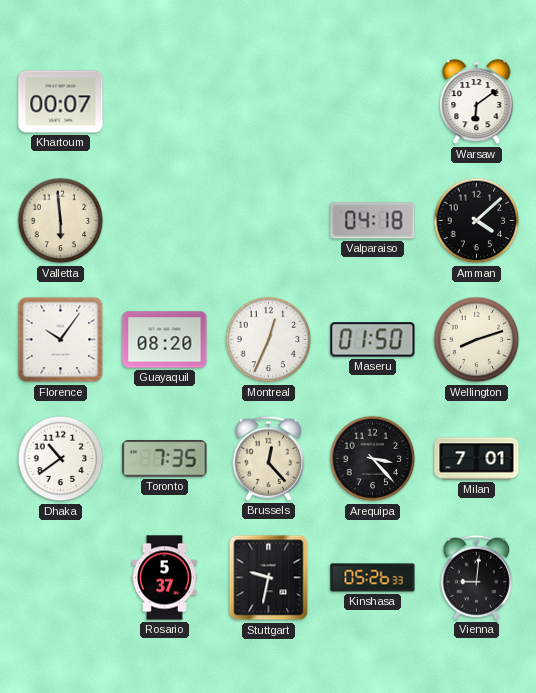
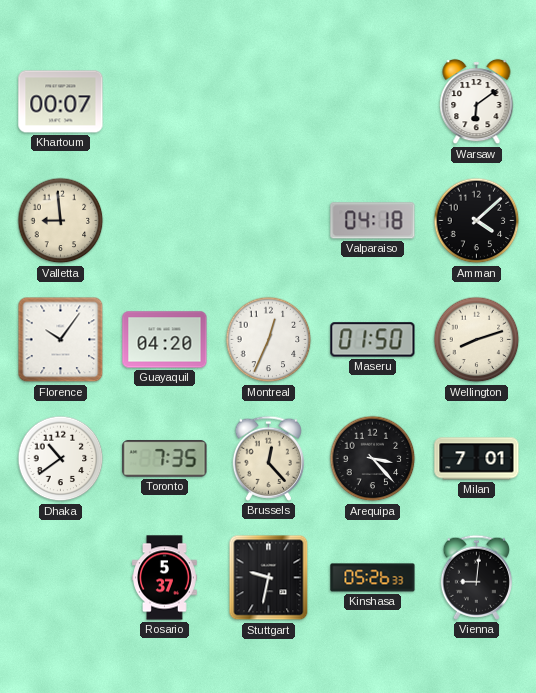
Valletta: 5:59 -> 8:59 (61, 221)
Guayaquil: 08:20 -> 04:20 (165, 340)
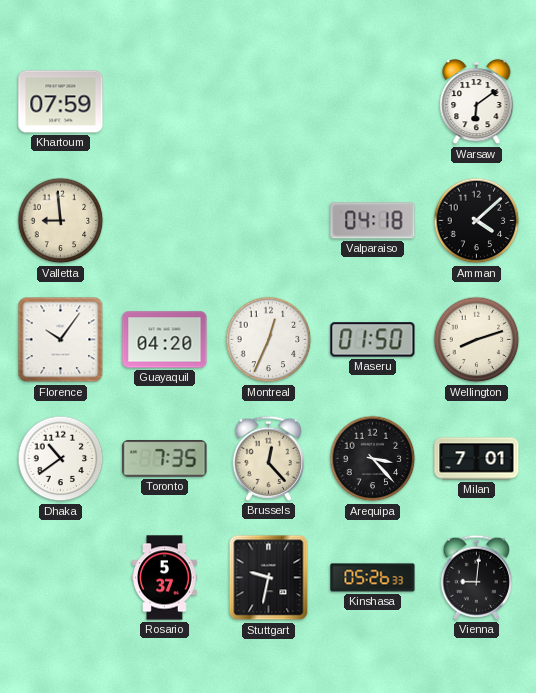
Khartoum: 00:07 -> 07:59 (61, 102)
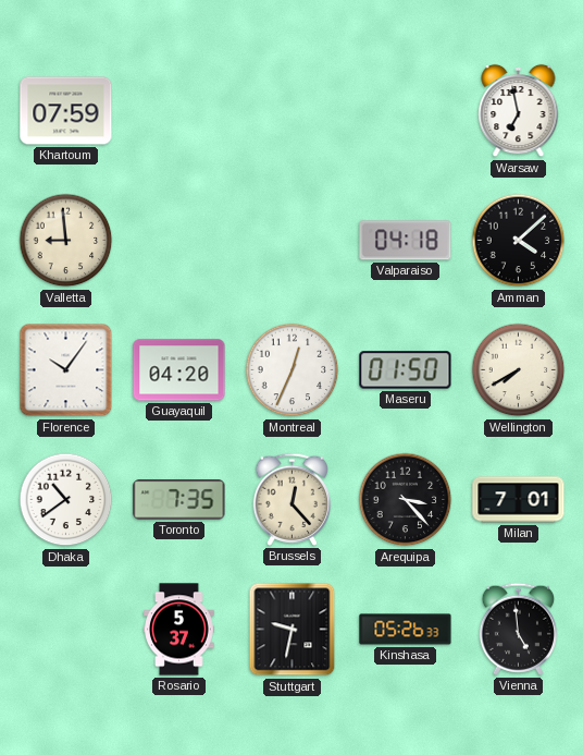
Warsaw: 6:09 -> 6:58 (519, 111)
Wellington: 8:12 -> 7:40 (519, 370)
Vienna: 9:01 -> 4:59 (518, 629)
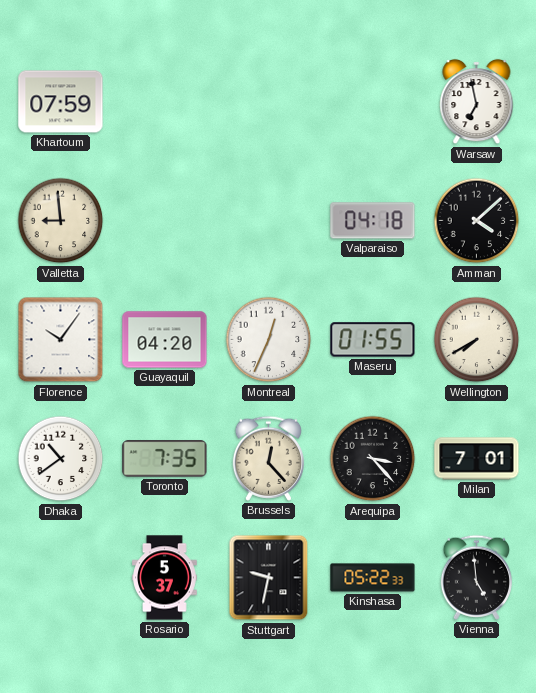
Maseru: 01:50 -> 01:55 (373, 340)
Kinshasa: 05:26 -> 05:22 (373, 578)
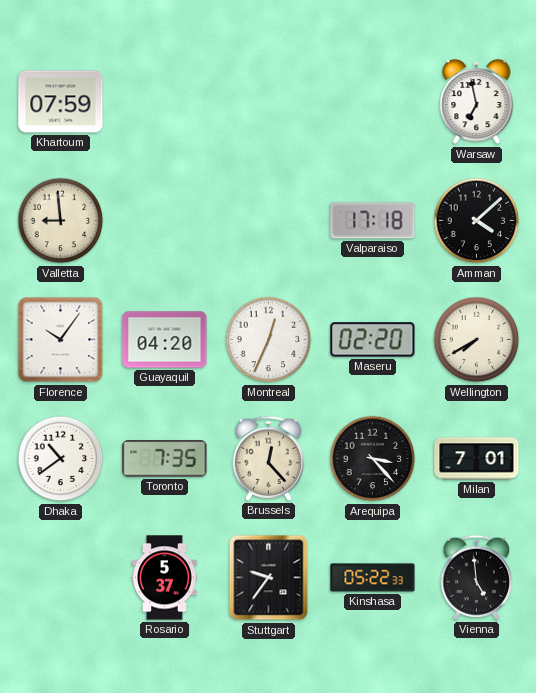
Valparaiso: 04:18 -> 17:18 (373, 221)
Maseru: 01:55 -> 02:20 (373, 340)
Stuttgart: 9:32 -> 9:36 (269, 578)
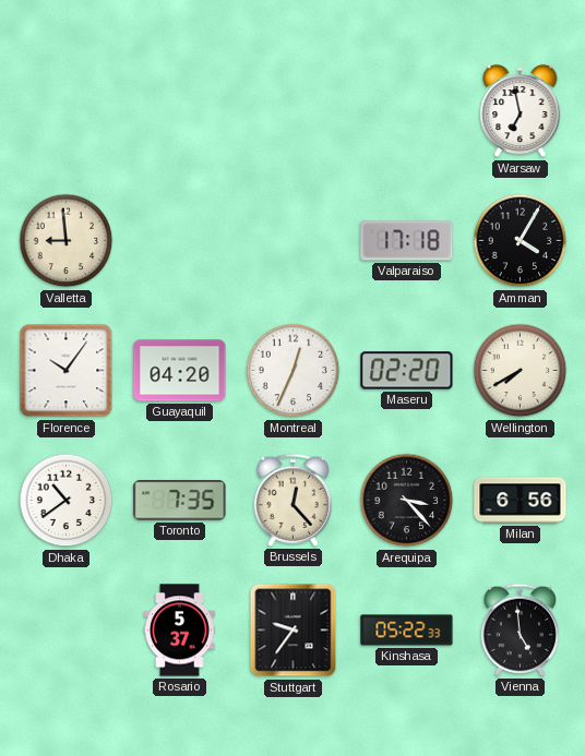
Khartoum: 07:59 -> none (61, 102)
Amman: 4:08 -> 4:05 (521, 241)
Milan: 7:01 -> 6:56 (521, 501)
